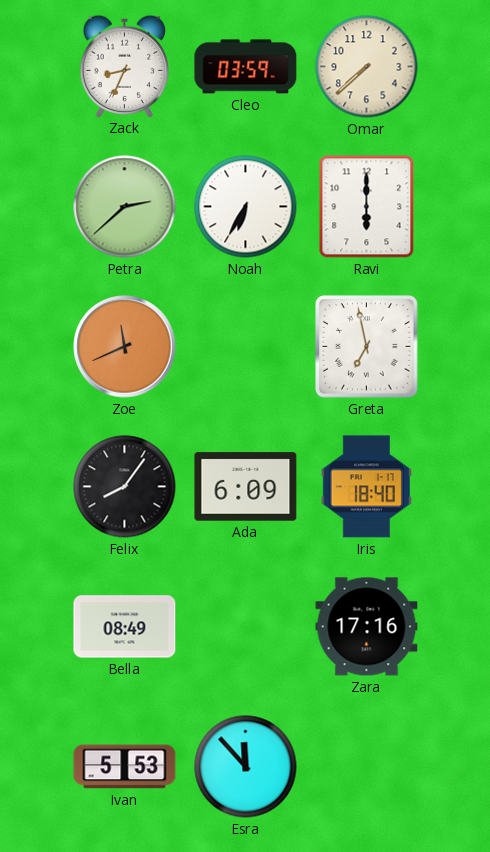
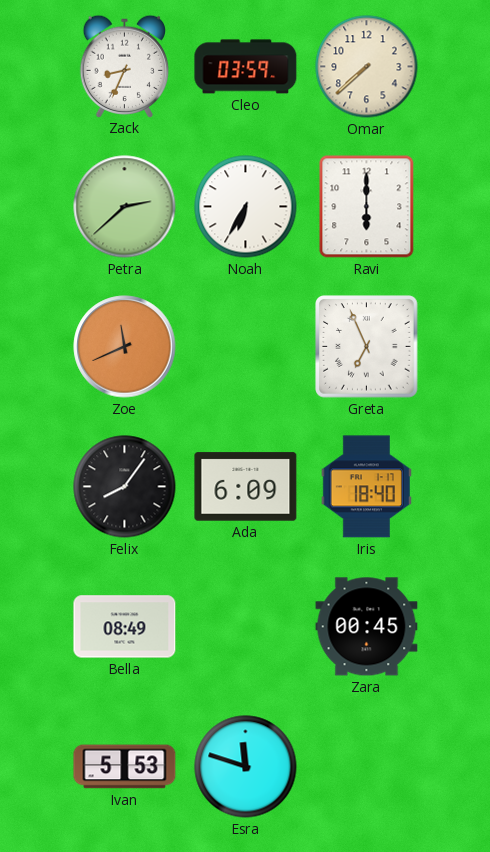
Greta: 6:58 -> 6:56 (367, 347)
Zara: 17:16 -> 00:45 (367, 627)
Esra: 11:53 -> 11:48 (246, 767)
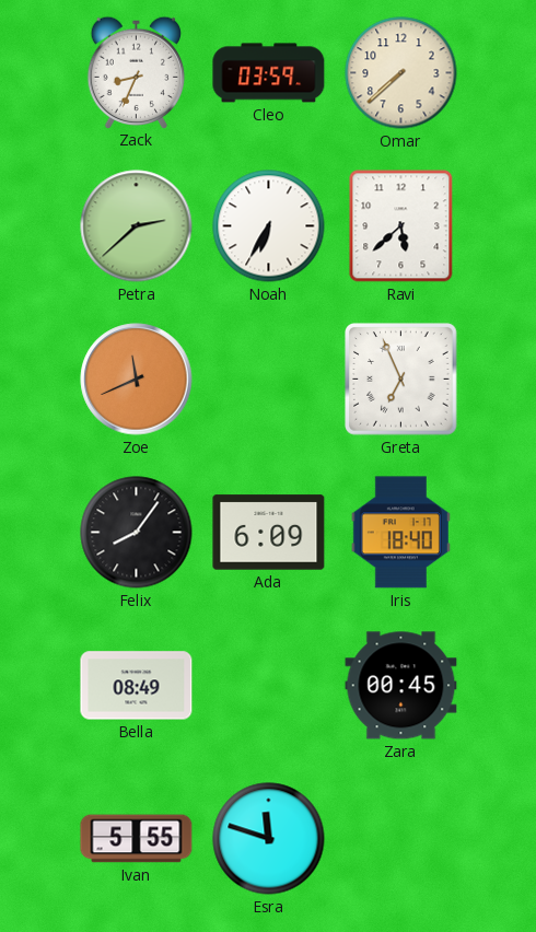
Ravi: 6:00 -> 5:38 (401, 226)
Ivan: 5:53 -> 5:55 (137, 839)
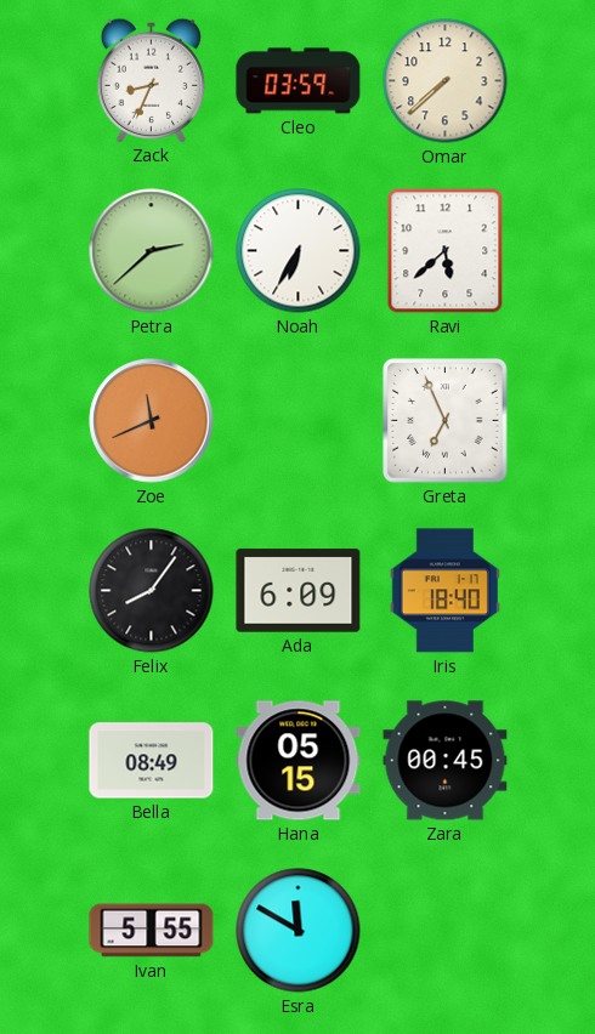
Hana: none -> 05:15 (299, 761)
Esra: 11:48 -> 11:50 (299, 931)
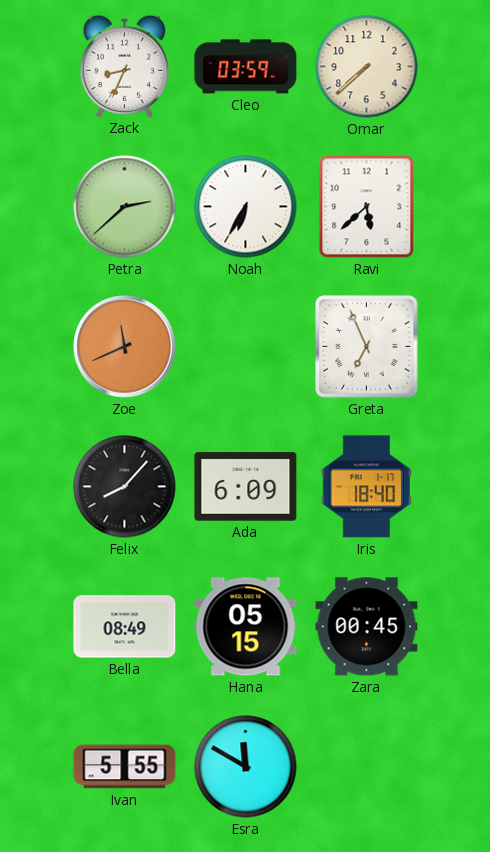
Felix: 8:06 -> 8:07 (125, 487)
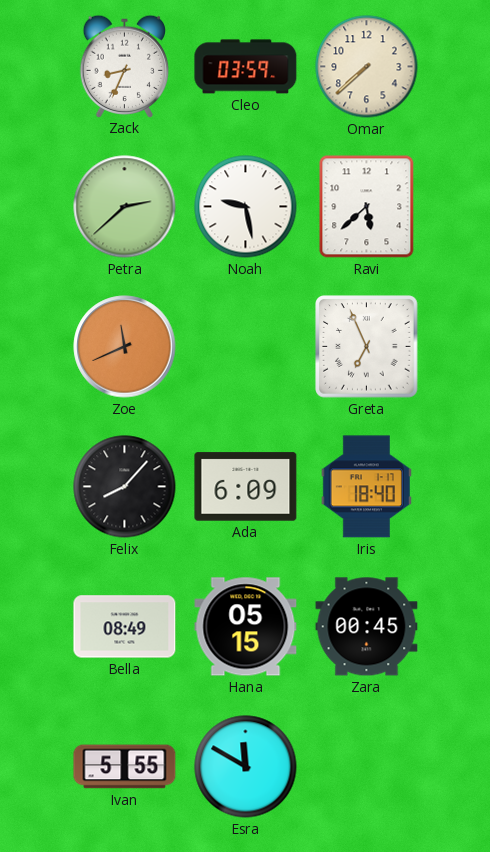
Noah: 6:35 -> 9:28 (246, 207)
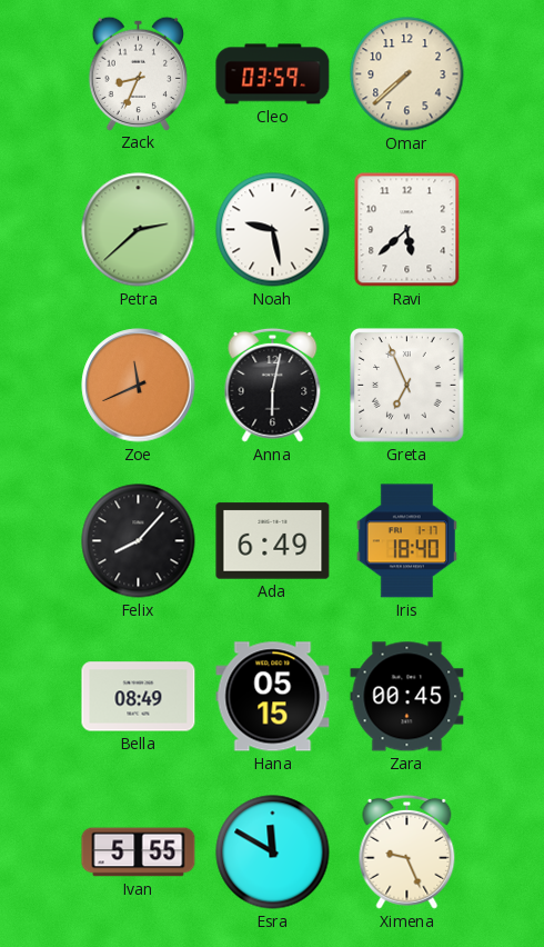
Anna: none -> 6:02 (273, 385)
Ada: 6:09 -> 6:49 (273, 541)
Ximena: none -> 9:26 (407, 851)
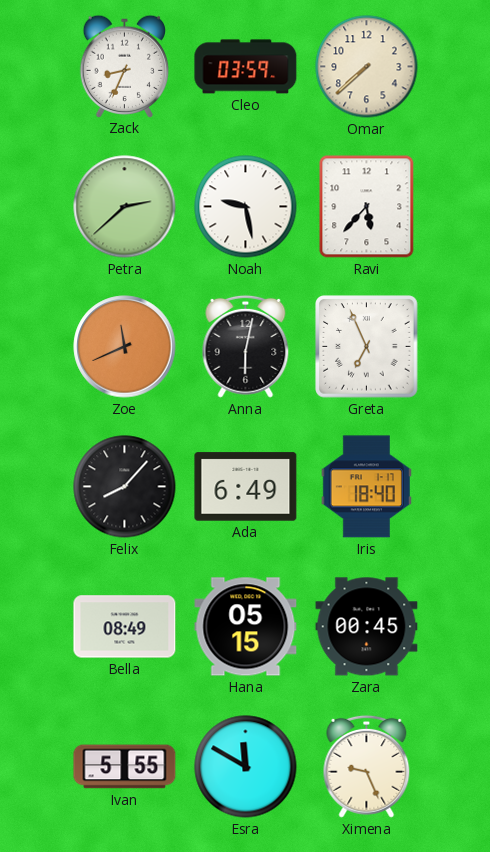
Ravi: 5:38 -> 5:37 (367, 207)
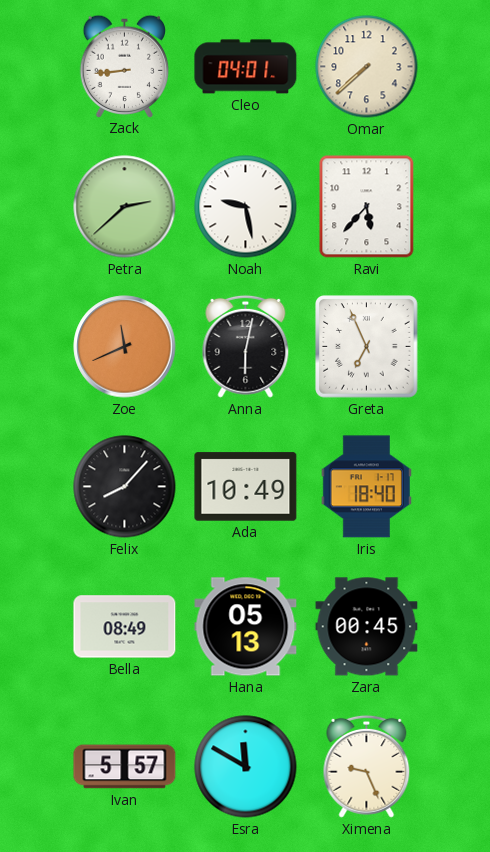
Zack: 8:34 -> 8:44 (125, 66)
Cleo: 03:59 -> 04:01 (246, 67)
Ada: 6:49 -> 10:49 (246, 487)
Hana: 05:15 -> 05:13 (246, 627)
Ivan: 5:55 -> 5:57 (125, 767)
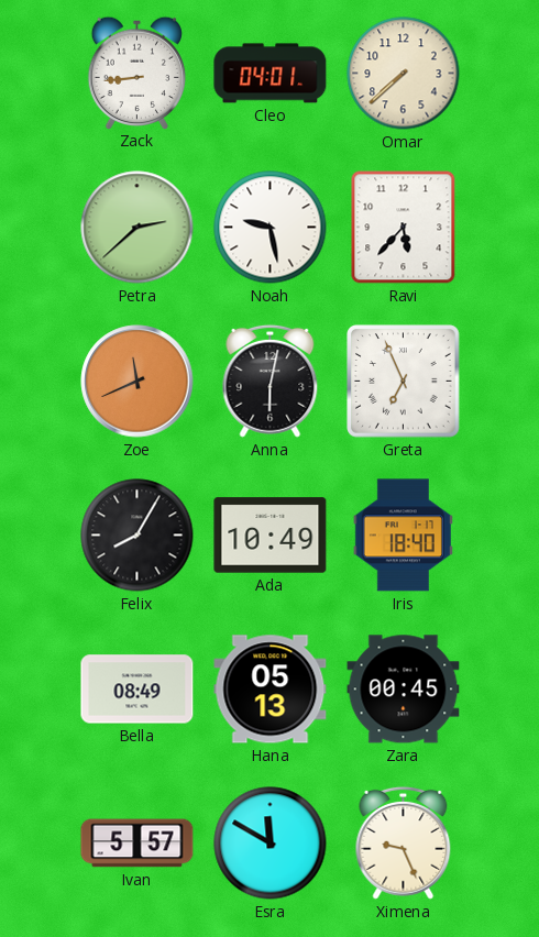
Felix: 8:07 -> 8:05 (137, 536)
